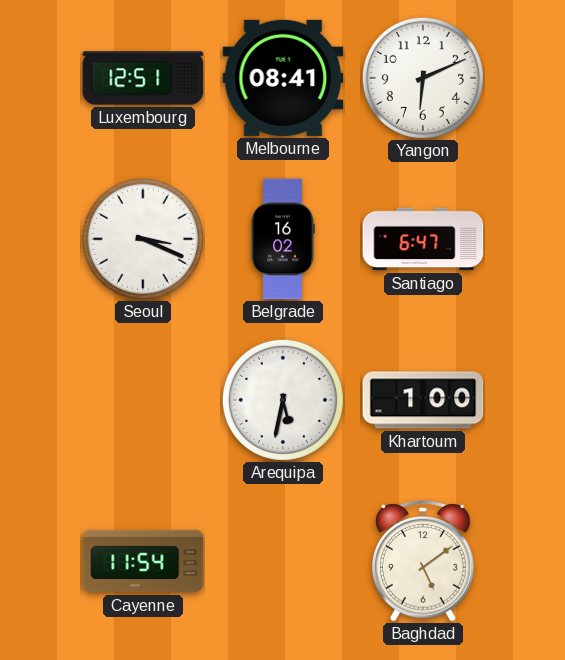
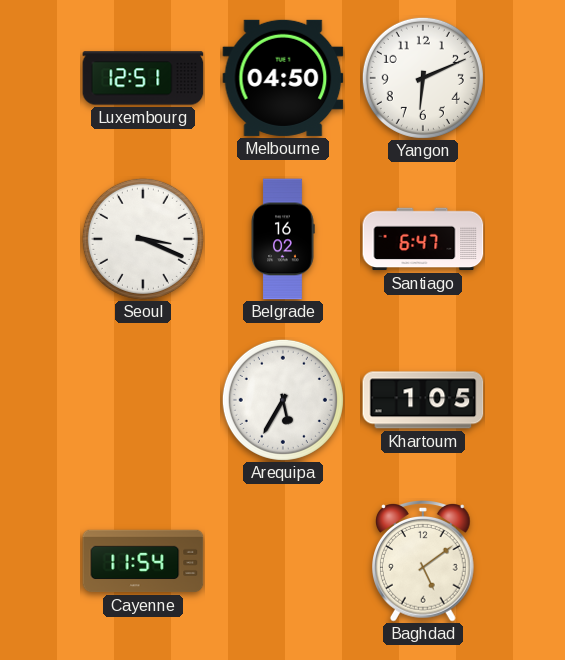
Melbourne: 08:41 -> 04:50 (283, 78)
Arequipa: 5:32 -> 5:35 (283, 400)
Khartoum: 1:00 -> 1:05 (423, 400)
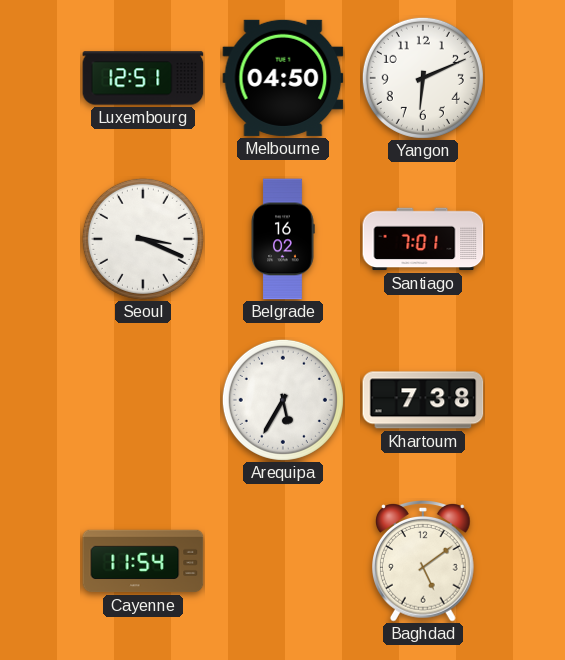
Santiago: 6:47 -> 7:01 (423, 239)
Khartoum: 1:05 -> 7:38 (423, 400)
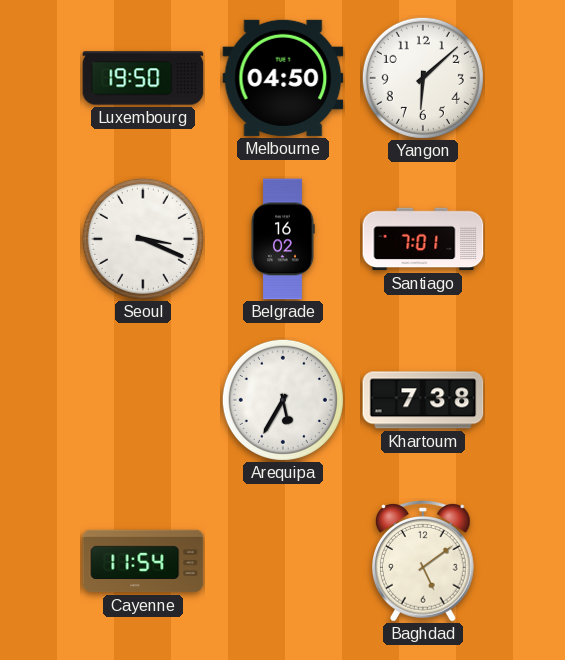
Luxembourg: 12:51 -> 19:50 (143, 78)
Yangon: 6:11 -> 6:08 (423, 78)
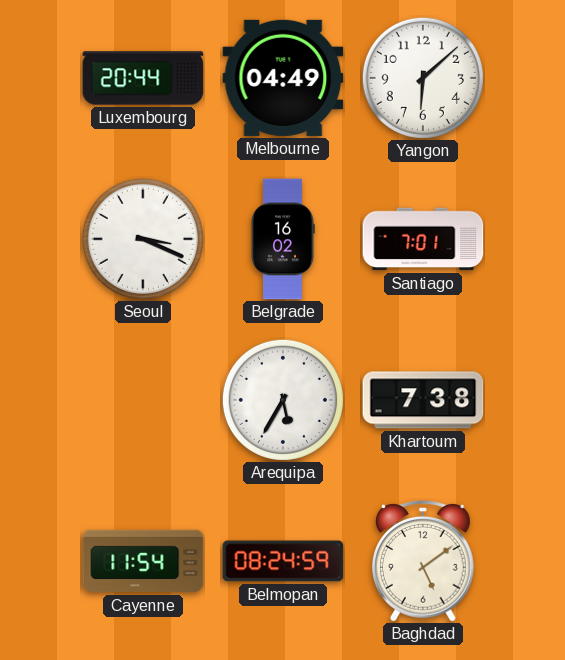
Luxembourg: 19:50 -> 20:44 (143, 78)
Melbourne: 04:50 -> 04:49 (283, 78)
Belmopan: none -> 08:24 (283, 561)
